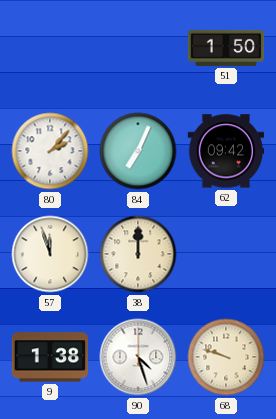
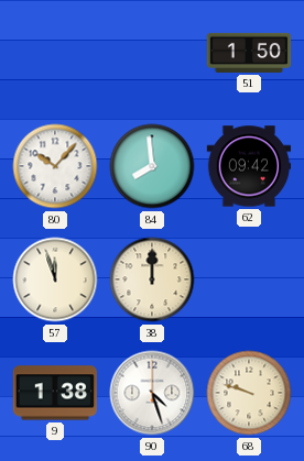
80: 2:07 -> 10:07 (55, 166)
84: 7:04 -> 7:59 (152, 166)
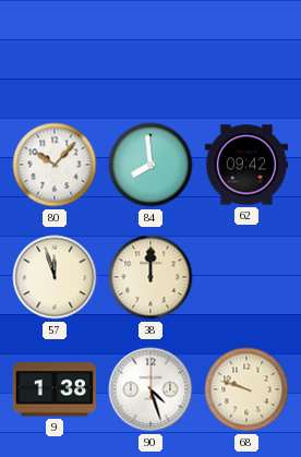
51: 1:50 -> none (249, 53)
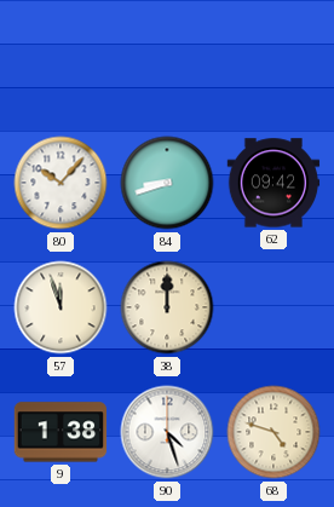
84: 7:59 -> 8:42 (167, 183)
68: 9:48 -> 4:48 (273, 432)
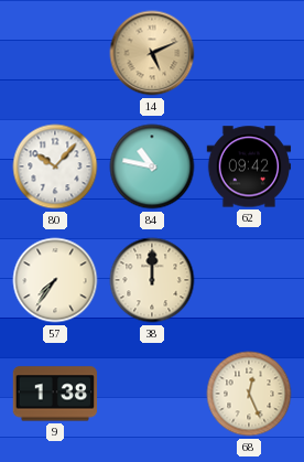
14: none -> 5:11 (152, 53)
84: 8:42 -> 10:47 (152, 166)
57: 11:57 -> 7:36 (55, 280)
90: 4:27 -> none (167, 432)
68: 4:48 -> 12:26 (249, 394)
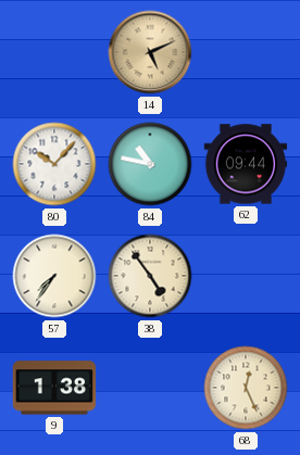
62: 09:42 -> 09:44 (246, 164)
38: 12:00 -> 4:54 (150, 276)
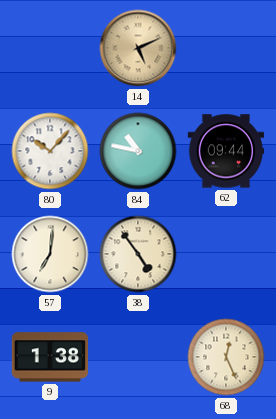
57: 7:36 -> 7:01 (50, 254)
